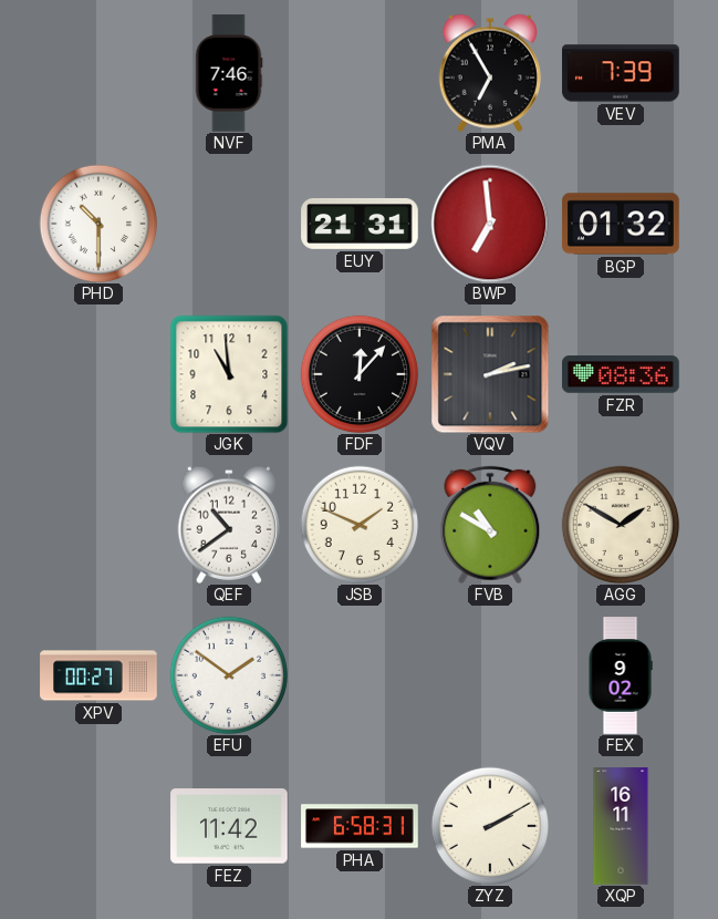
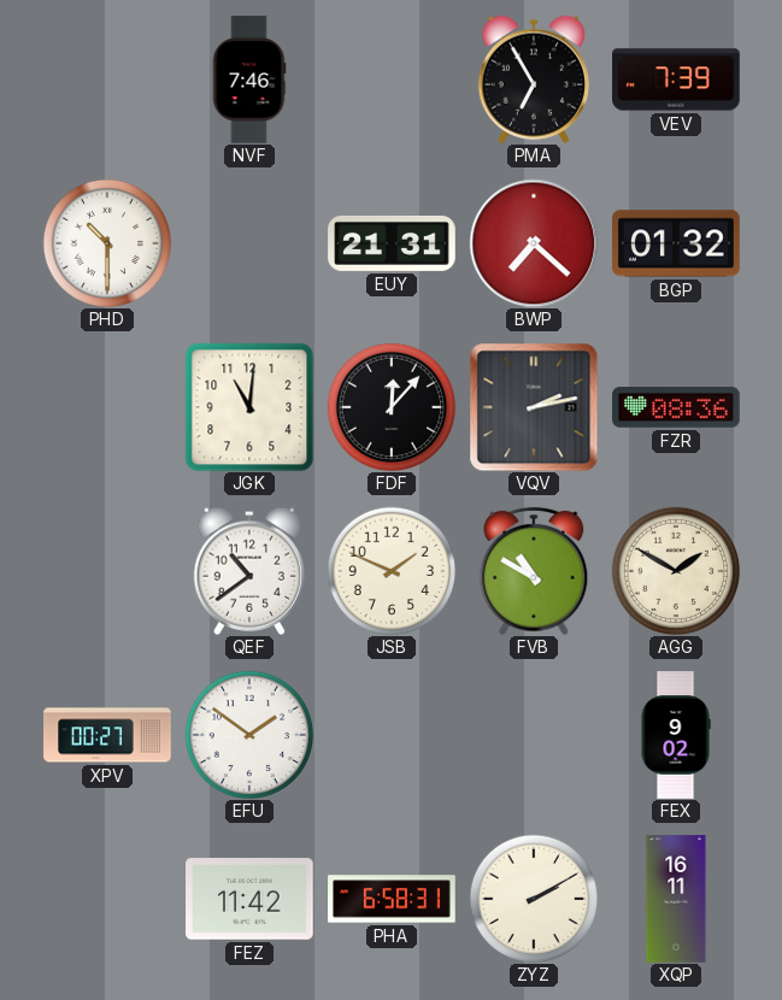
BWP: 6:59 -> 7:22 (534, 243)
JGK: 10:59 -> 11:01 (249, 407)
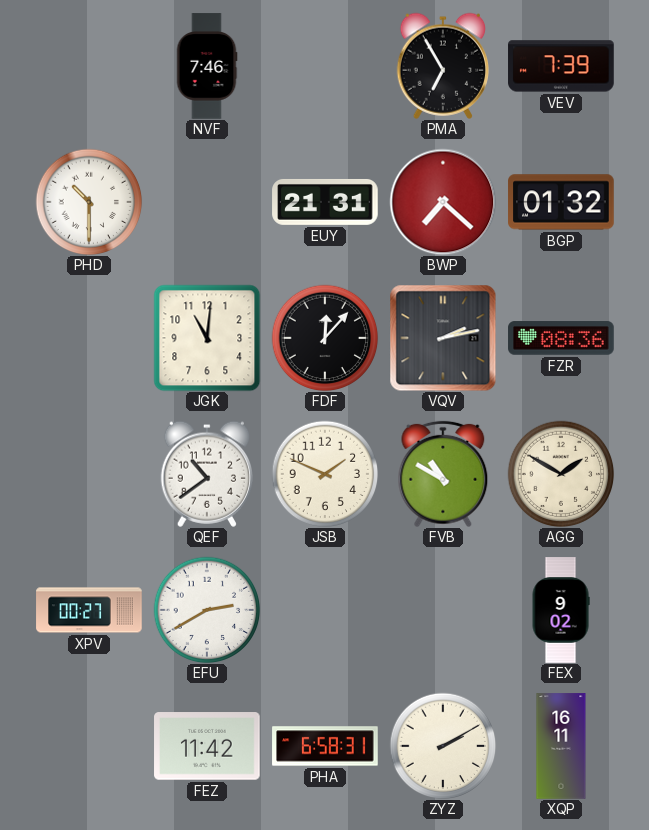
EFU: 1:51 -> 2:40 (207, 610)
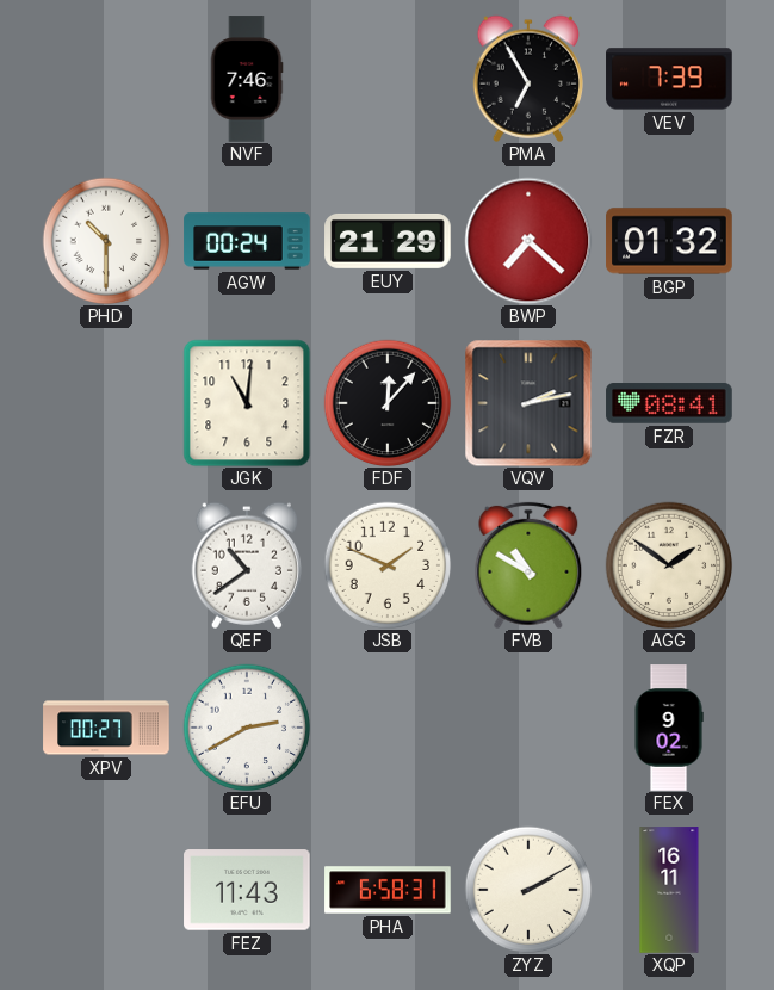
AGW: none -> 00:24 (247, 241)
EUY: 21:31 -> 21:29 (388, 241)
FZR: 08:36 -> 08:41 (669, 403)
AGG: 1:50 -> 1:51 (669, 565)
FEZ: 11:42 -> 11:43 (247, 890)
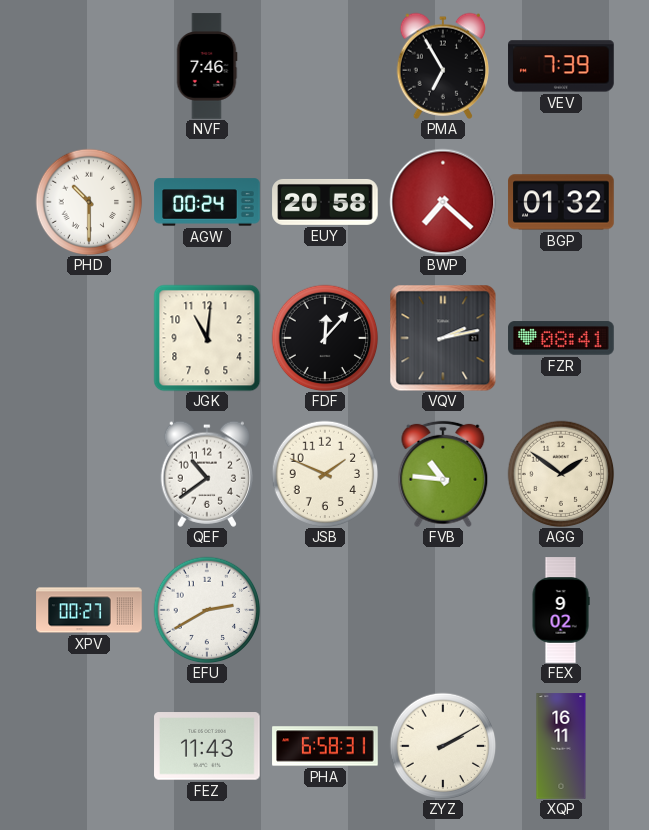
EUY: 21:29 -> 20:58 (325, 202)
FVB: 10:50 -> 10:46 (443, 474)
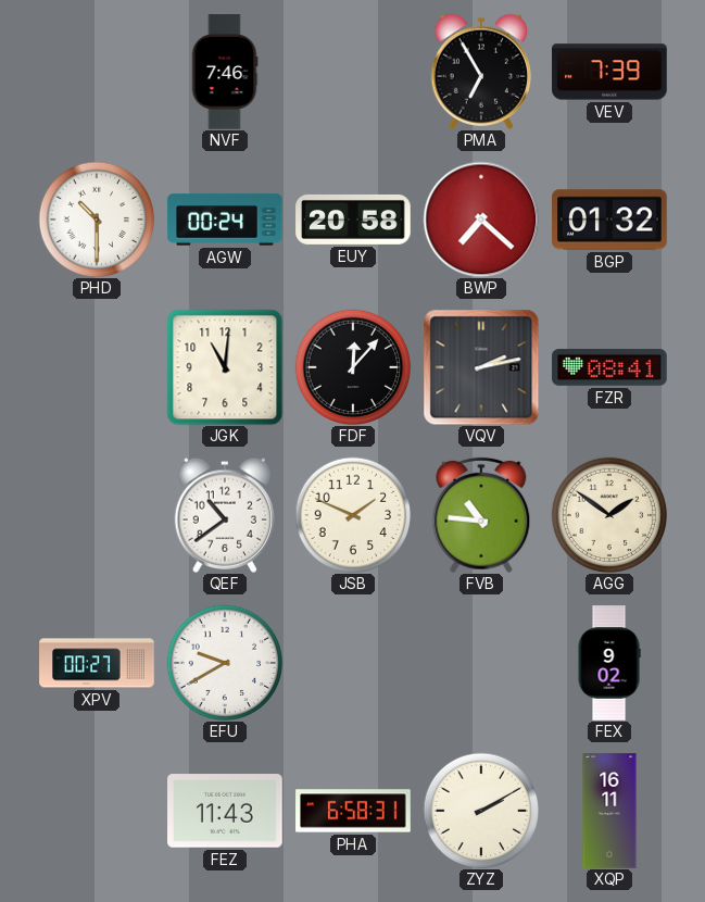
EFU: 2:40 -> 9:40 (225, 663)
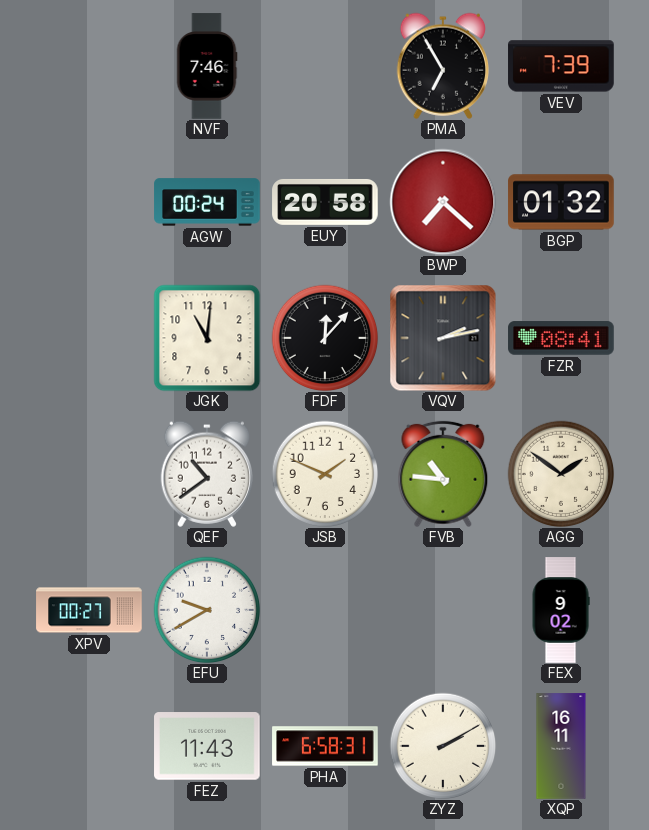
PHD: 10:30 -> none (97, 220)
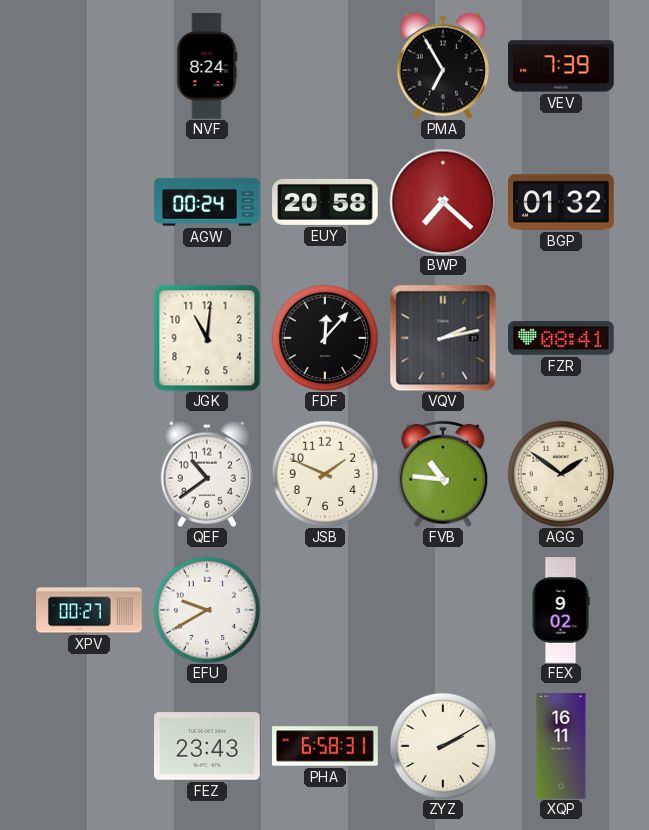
NVF: 7:46 -> 8:24 (207, 66)
FEZ: 11:43 -> 23:43 (207, 746)
